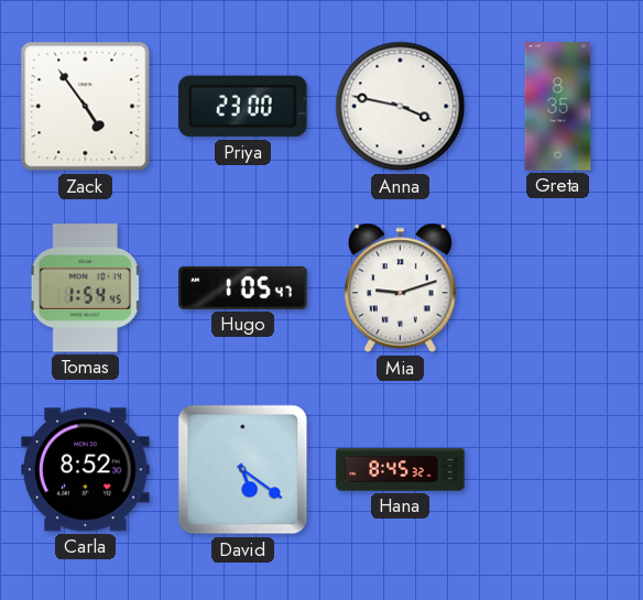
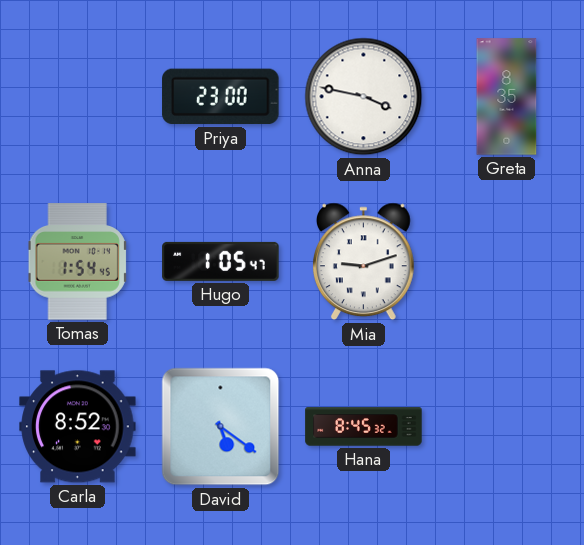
Zack: 4:54 -> none (86, 107)
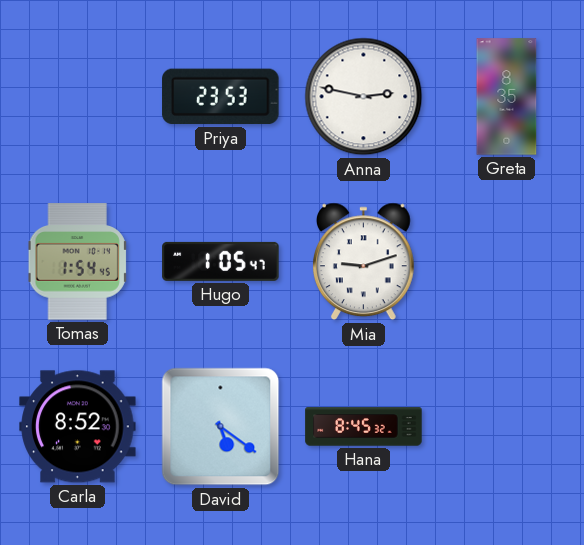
Priya: 23:00 -> 23:53 (221, 97)
Anna: 3:47 -> 2:47 (364, 97)
